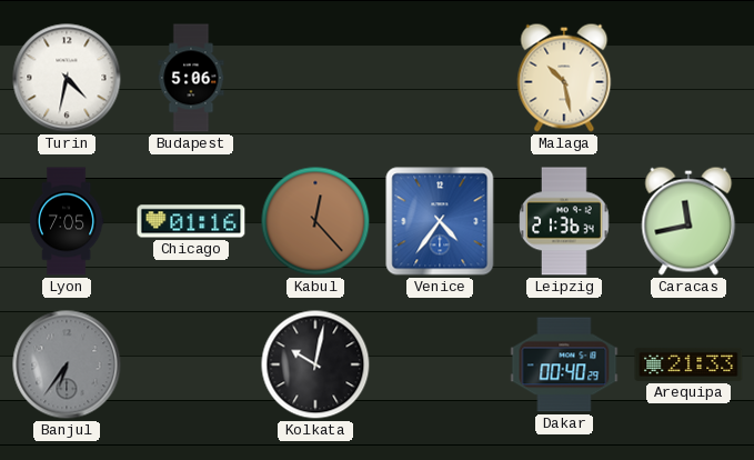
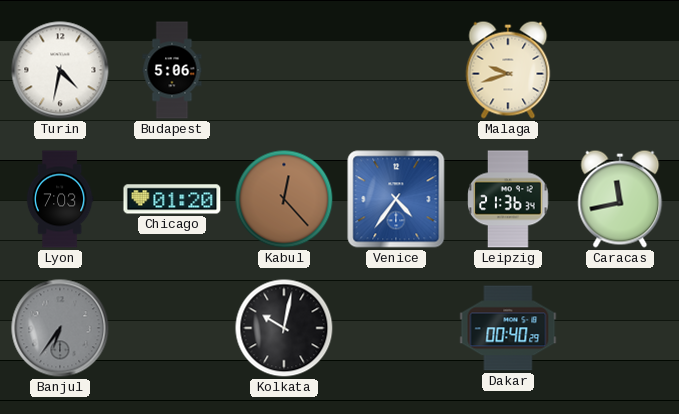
Malaga: 10:28 -> 9:42 (508, 70)
Lyon: 7:05 -> 7:03 (60, 199)
Chicago: 01:16 -> 01:20 (172, 199)
Arequipa: 21:33 -> none (688, 364)
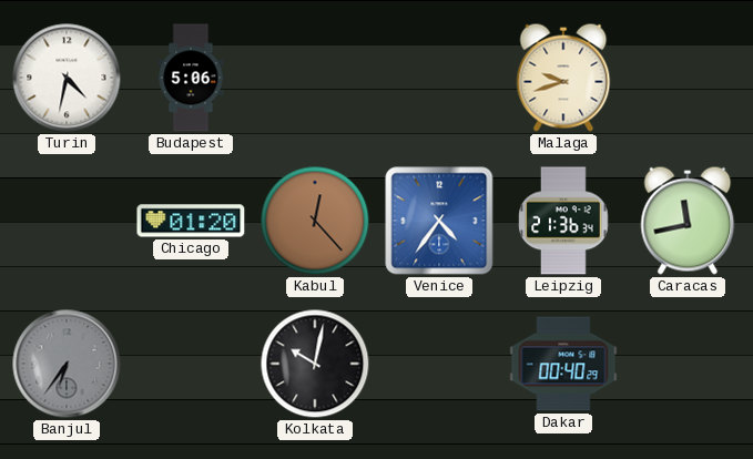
Lyon: 7:03 -> none (60, 199)
